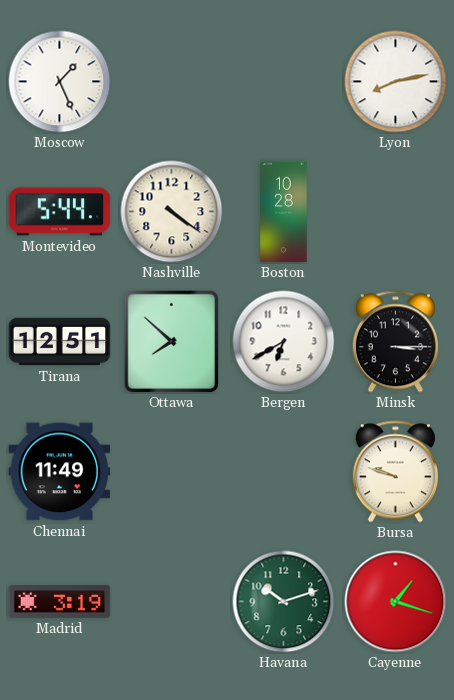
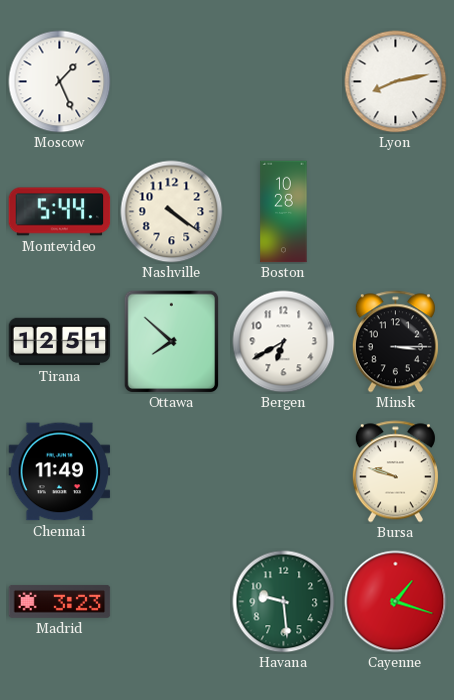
Madrid: 3:19 -> 3:23 (60, 601)
Havana: 10:12 -> 9:29 (284, 602)
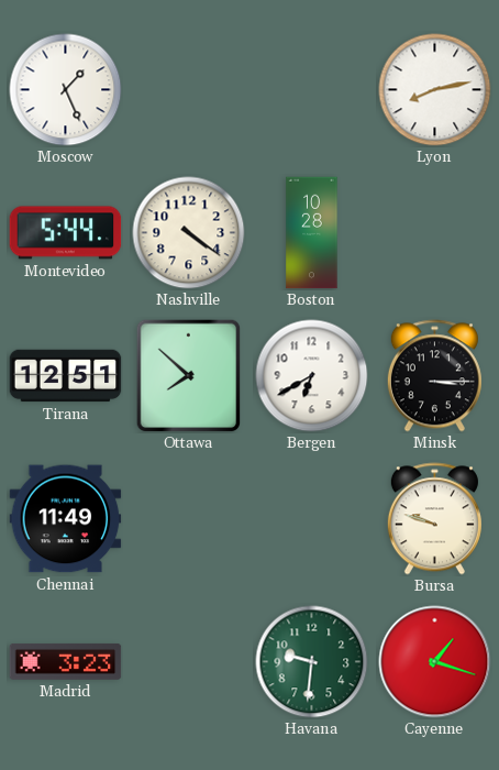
Havana: 9:29 -> 9:31 (312, 662)
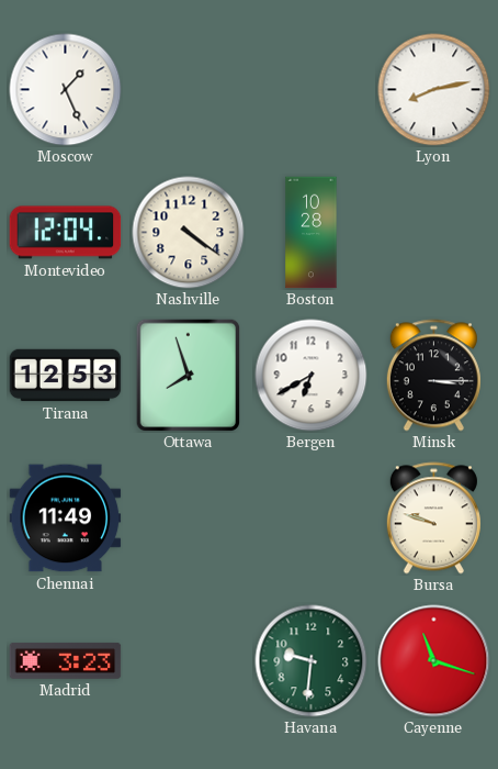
Montevideo: 5:44 -> 12:04 (66, 233)
Tirana: 12:51 -> 12:53 (66, 376)
Ottawa: 7:52 -> 7:57 (189, 375)
Cayenne: 1:18 -> 11:18 (434, 661)
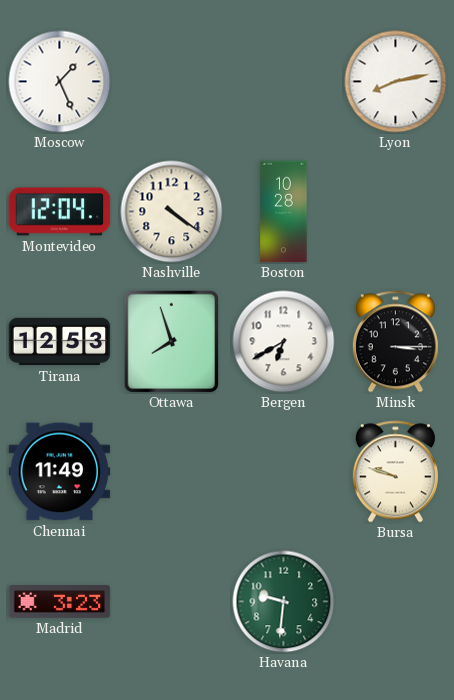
Cayenne: 11:18 -> none (434, 661)
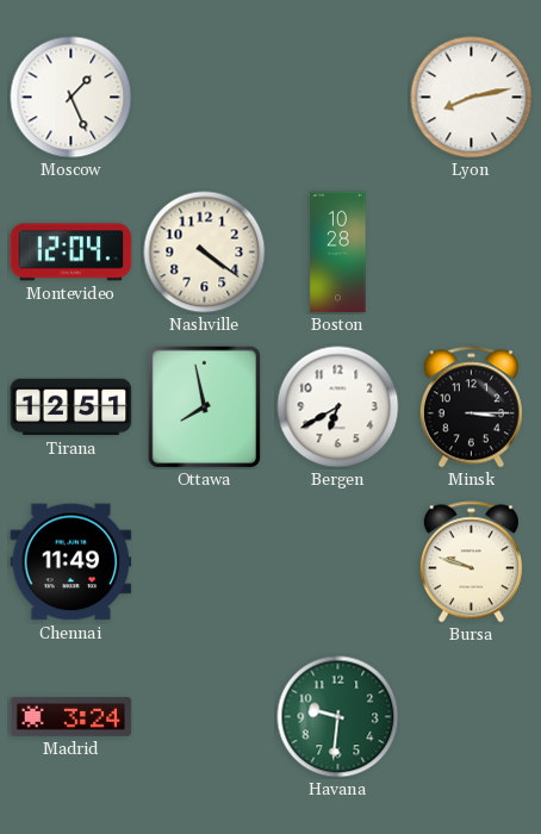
Tirana: 12:53 -> 12:51 (71, 407)
Ottawa: 7:57 -> 7:58 (205, 406)
Madrid: 3:23 -> 3:24 (71, 716)
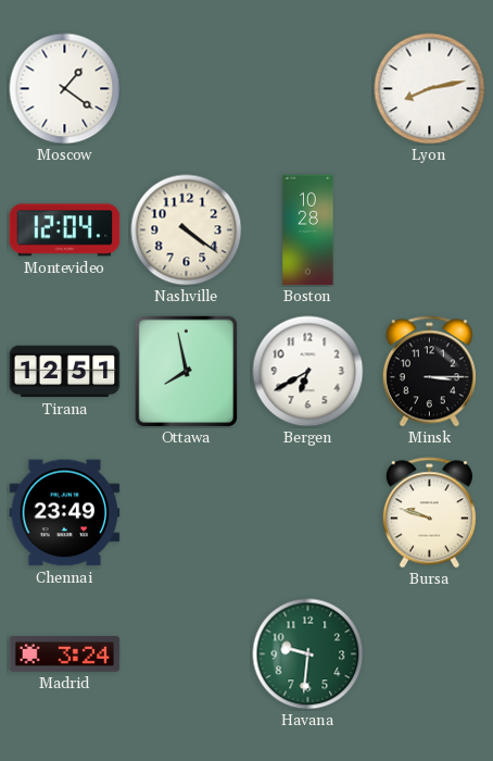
Moscow: 1:26 -> 1:21 (65, 89)
Chennai: 11:49 -> 23:49 (65, 513)
